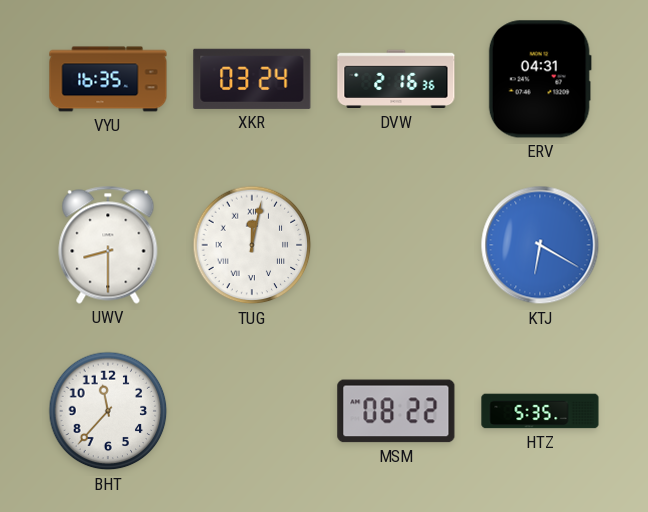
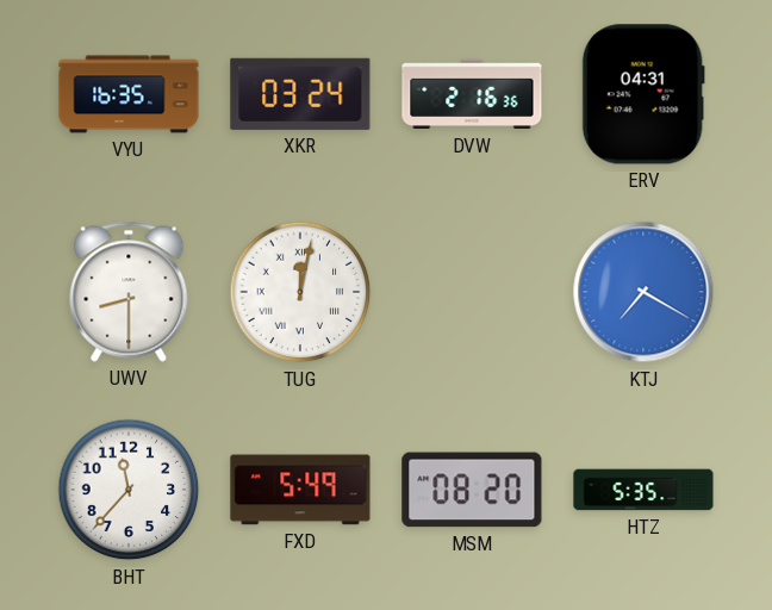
KTJ: 6:20 -> 7:20 (643, 292)
FXD: none -> 5:49 (300, 490)
MSM: 08:22 -> 08:20 (472, 490)
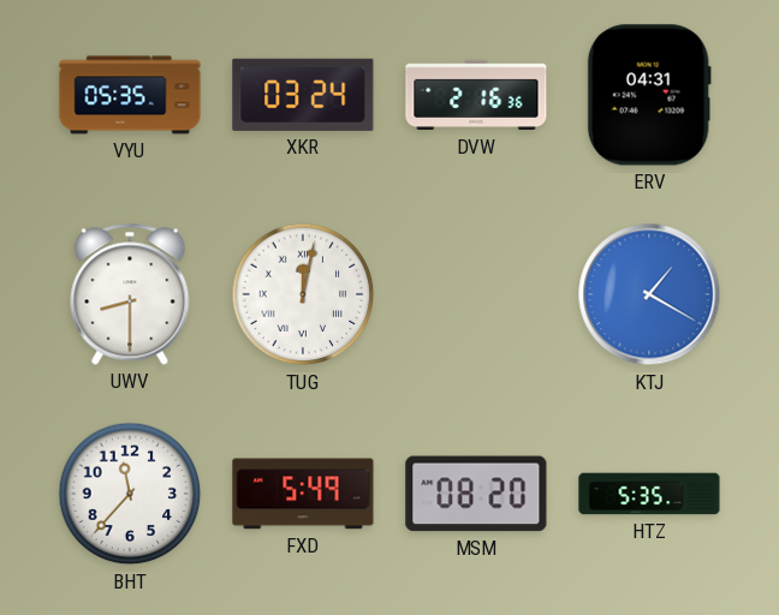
VYU: 16:35 -> 05:35 (130, 95)
KTJ: 7:20 -> 1:20 (649, 294)
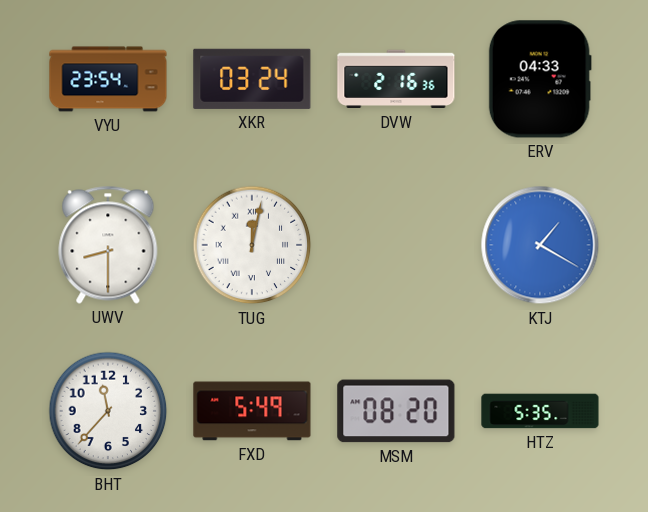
VYU: 05:35 -> 23:54 (108, 79)
ERV: 04:31 -> 04:33 (540, 79)
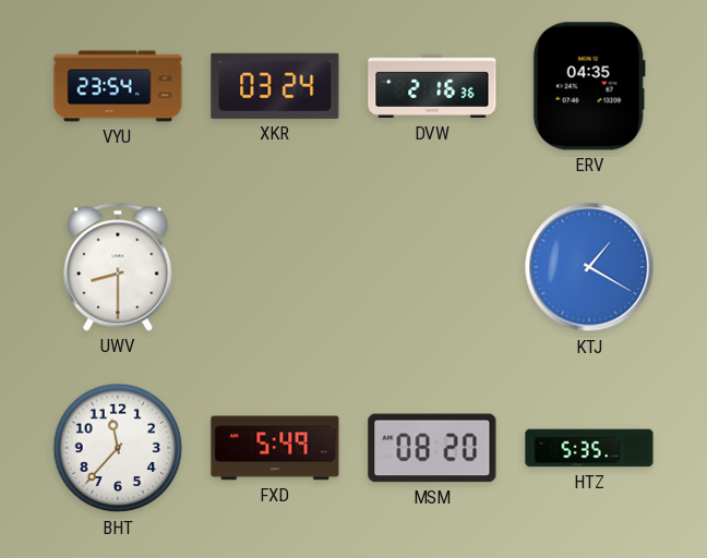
ERV: 04:33 -> 04:35 (589, 86)
TUG: 12:02 -> none (252, 245)
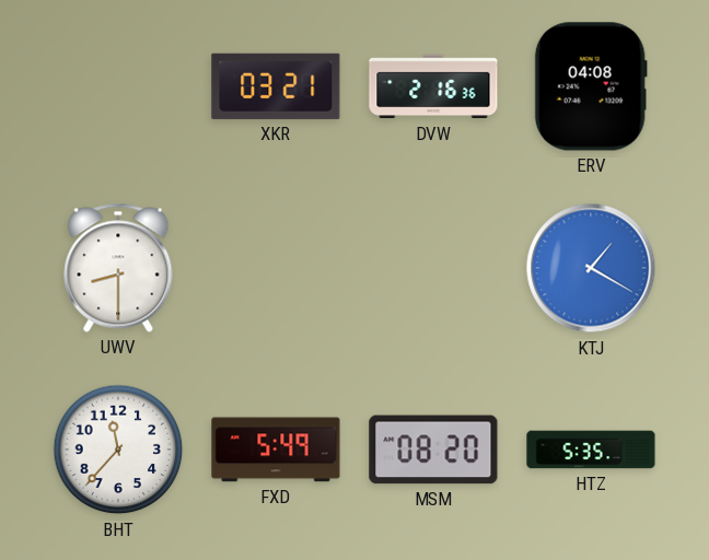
VYU: 23:54 -> none (118, 86)
XKR: 03:24 -> 03:21 (276, 86)
ERV: 04:35 -> 04:08 (591, 86)
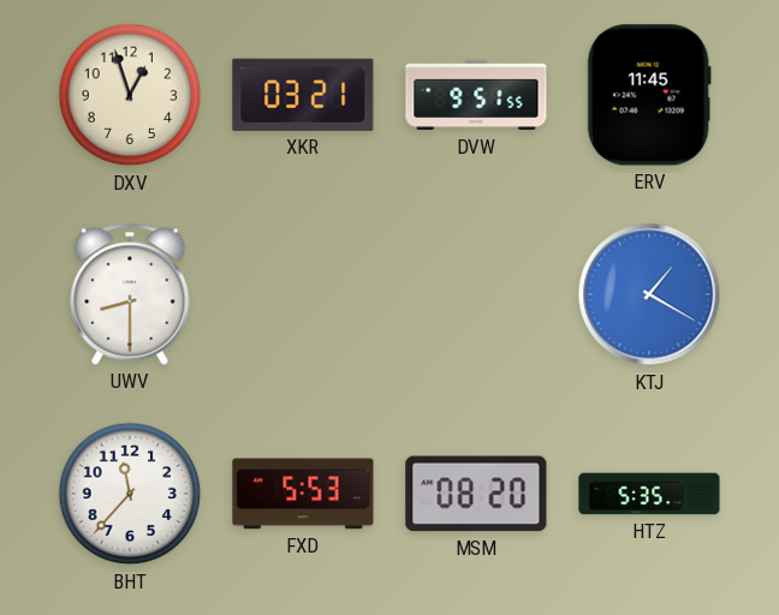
DXV: none -> 12:57 (130, 95)
DVW: 2:16 -> 9:51 (476, 95)
ERV: 04:08 -> 11:45 (649, 95)
FXD: 5:49 -> 5:53 (303, 494)
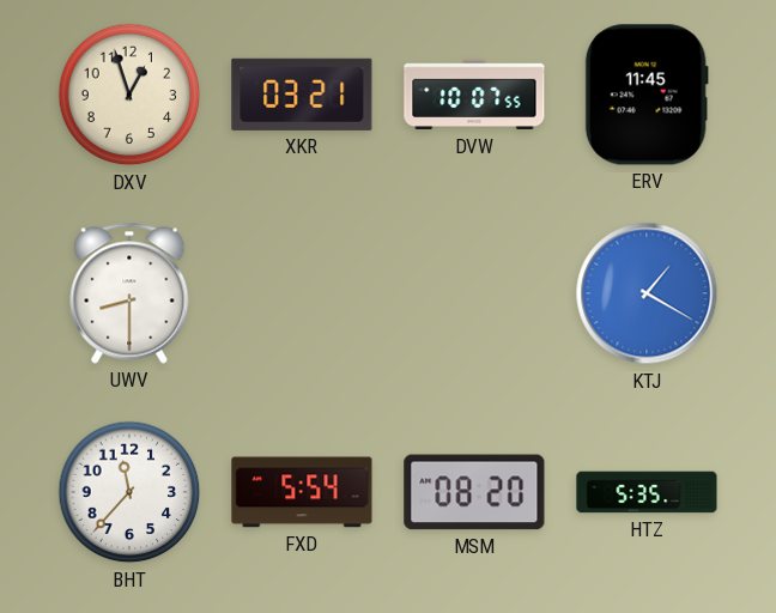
DVW: 9:51 -> 10:07 (474, 95)
FXD: 5:53 -> 5:54 (302, 492)
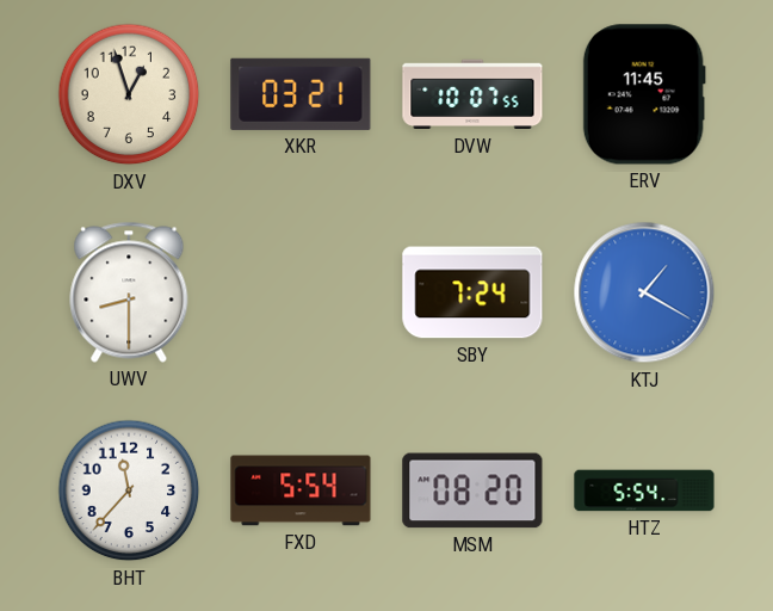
SBY: none -> 7:24 (472, 292)
HTZ: 5:35 -> 5:54 (644, 490)
